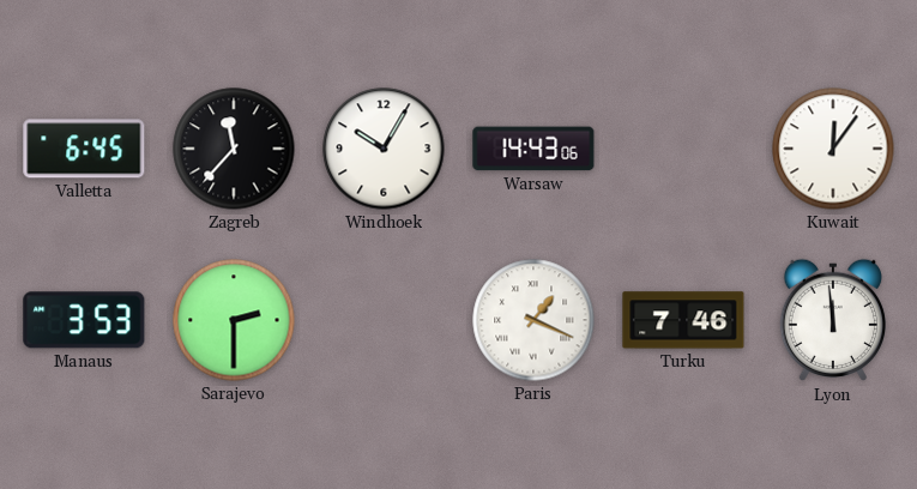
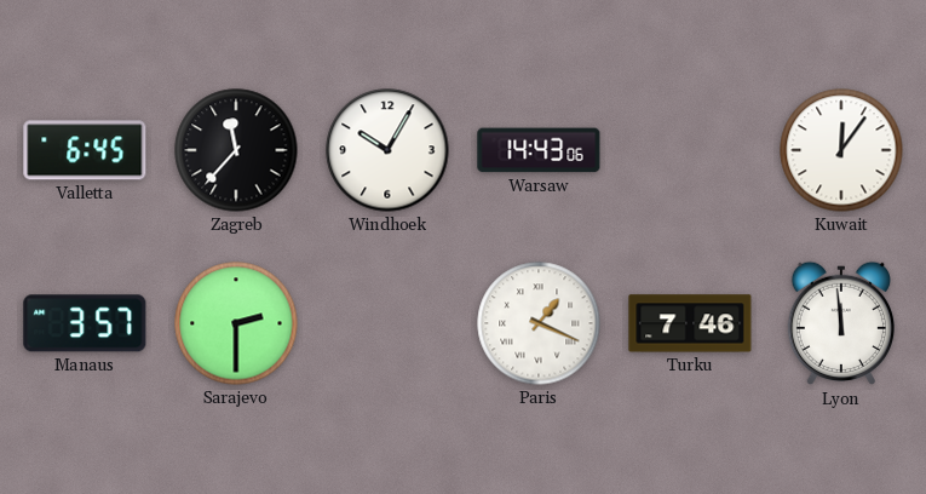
Manaus: 3:53 -> 3:57 (85, 323)
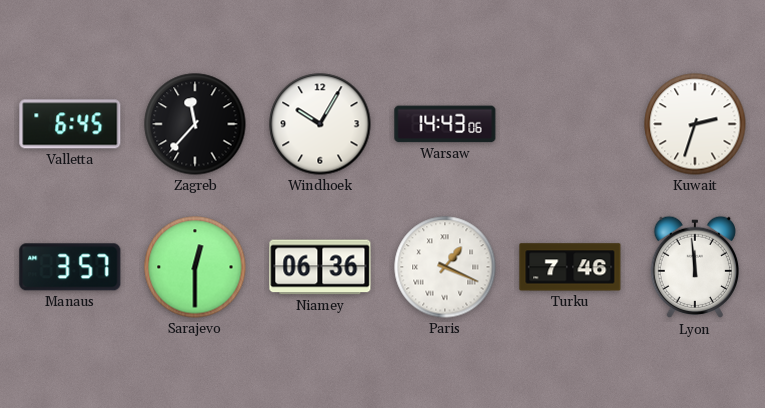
Kuwait: 12:06 -> 2:33 (695, 124)
Sarajevo: 2:30 -> 12:30 (195, 267)
Niamey: none -> 06:36 (320, 267)
